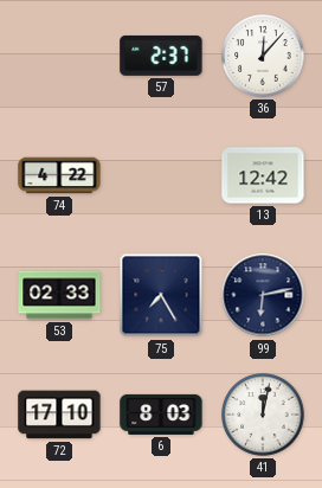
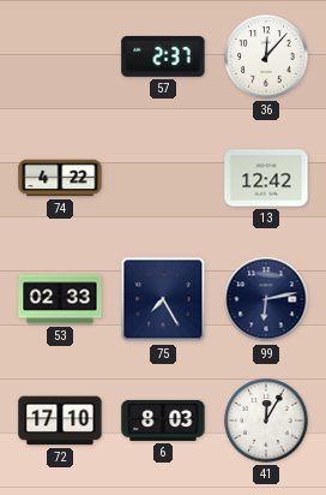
41: 12:02 -> 12:05 (266, 421)
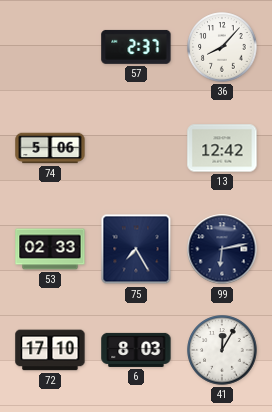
36: 12:07 -> 8:07 (222, 47)
74: 4:22 -> 5:06 (50, 148)
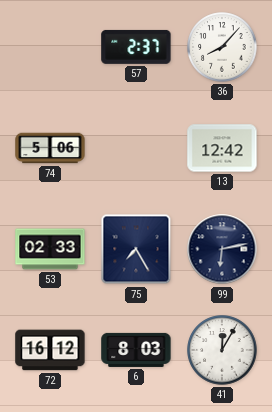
72: 17:10 -> 16:12 (50, 350)
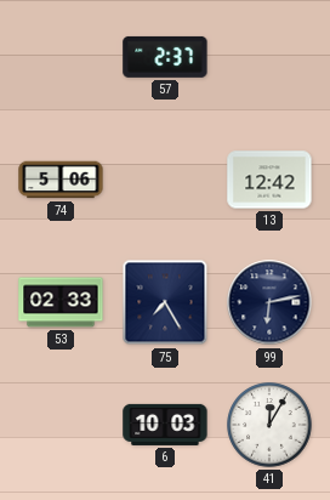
36: 8:07 -> none (222, 47)
72: 16:12 -> none (50, 350)
6: 8:03 -> 10:03 (165, 425)
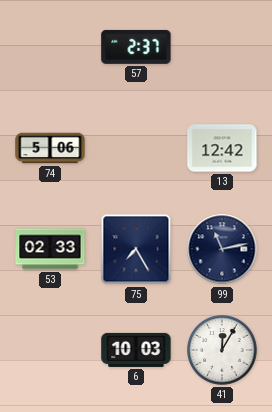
99: 6:13 -> 11:13 (222, 249)
